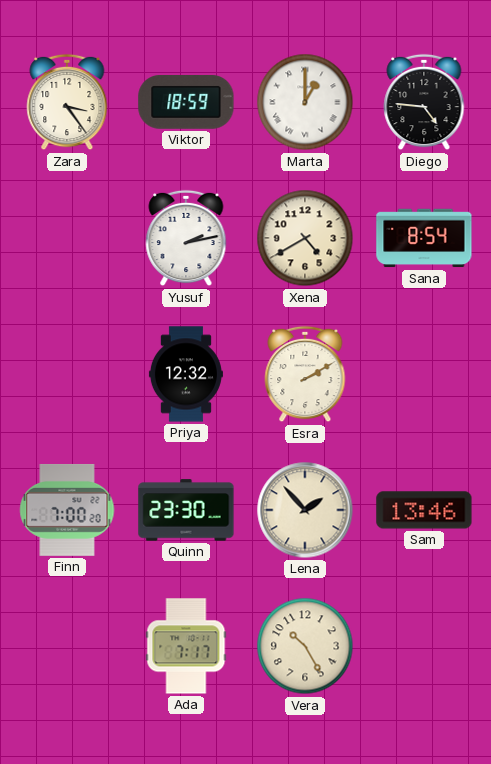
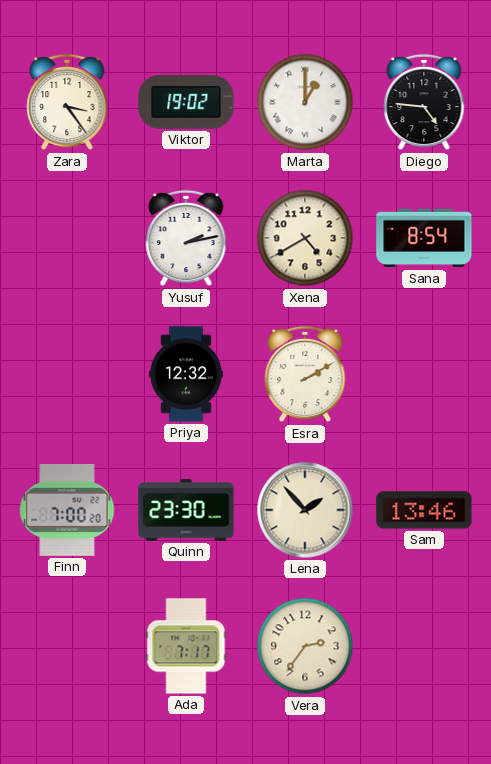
Viktor: 18:59 -> 19:02 (186, 103)
Vera: 10:25 -> 2:36 (305, 646)
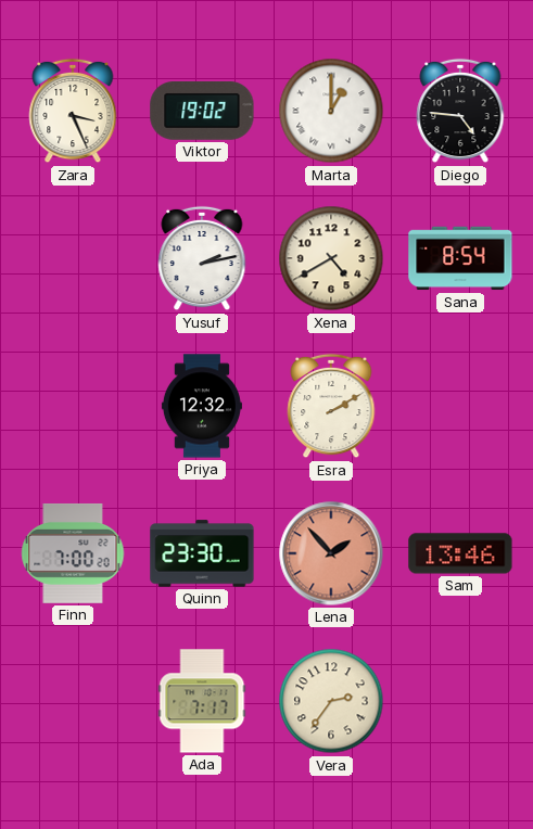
Zara: 3:24 -> 3:26 (73, 111)
Lena dial: cream -> salmon (331, 553)
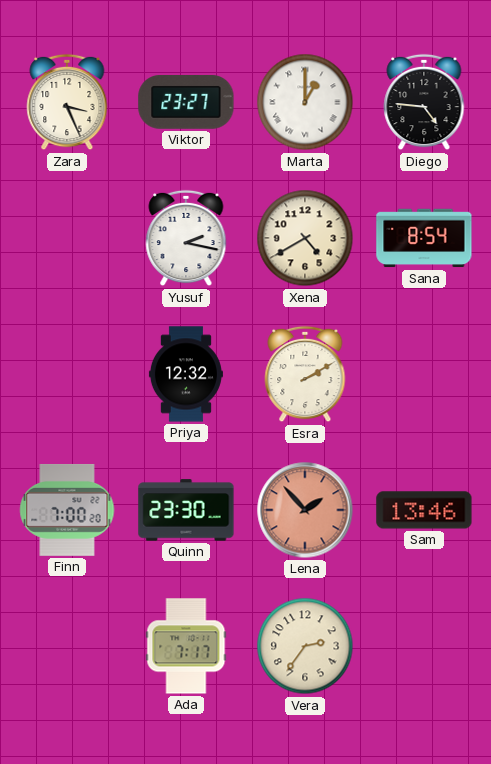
Viktor: 19:02 -> 23:27 (186, 103)
Yusuf: 2:13 -> 2:17 (186, 238)
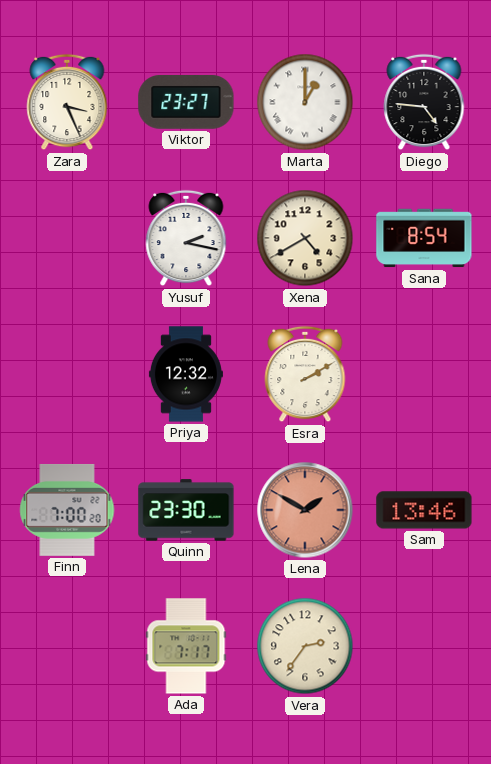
Lena: 1:53 -> 1:50 (305, 510)
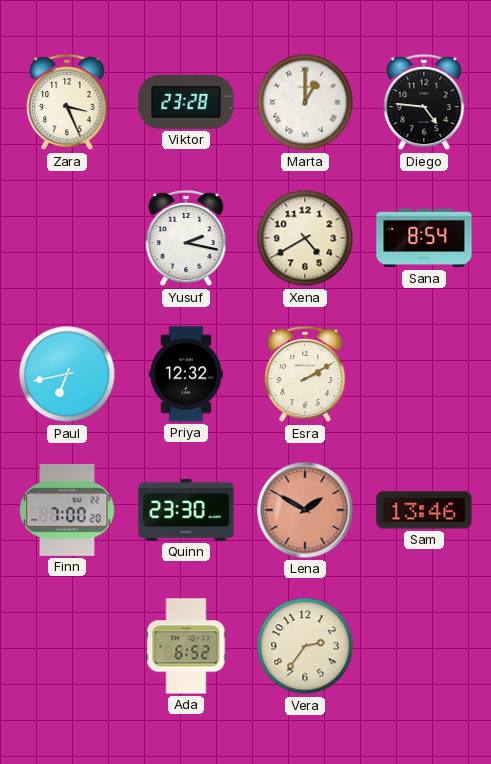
Viktor: 23:27 -> 23:28 (186, 103)
Paul: none -> 6:43 (67, 374)
Ada: 7:17 -> 6:52 (186, 646)
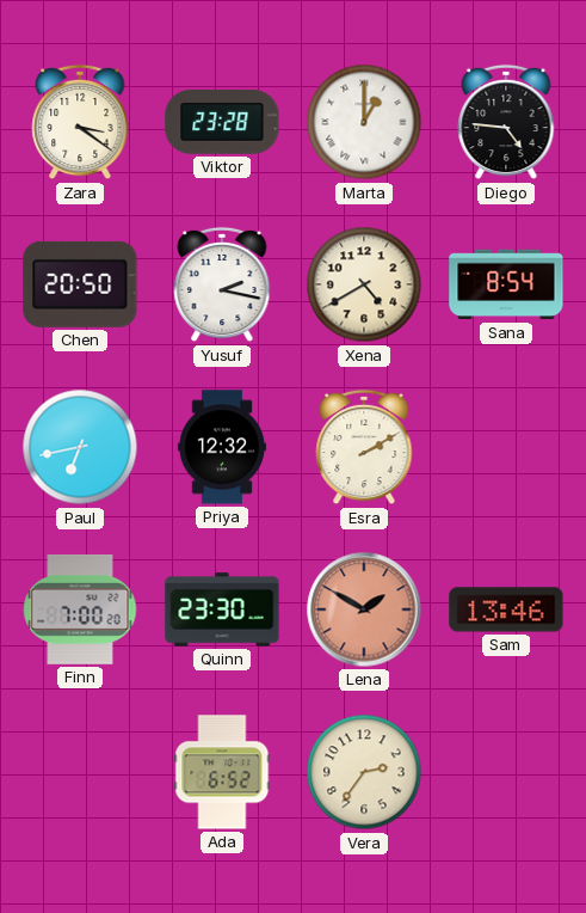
Zara: 3:26 -> 3:21 (80, 122)
Chen: none -> 20:50 (80, 284)
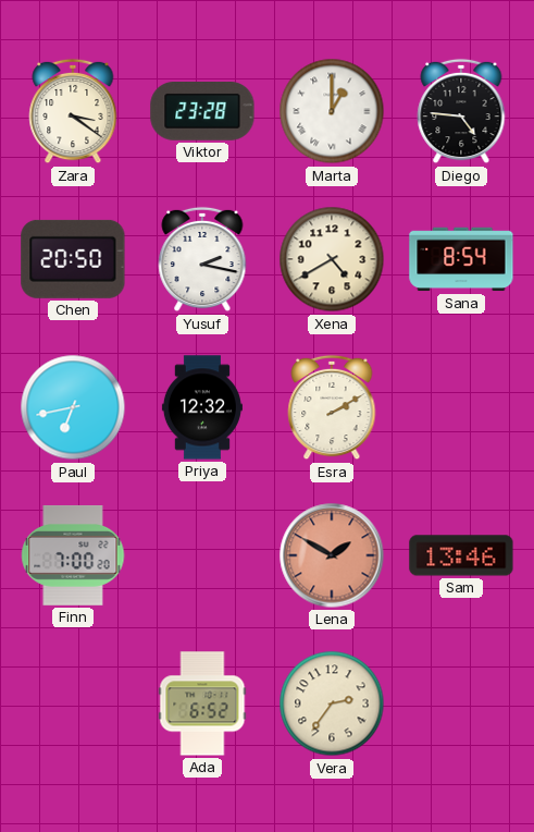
Quinn: 23:30 -> none (222, 609)
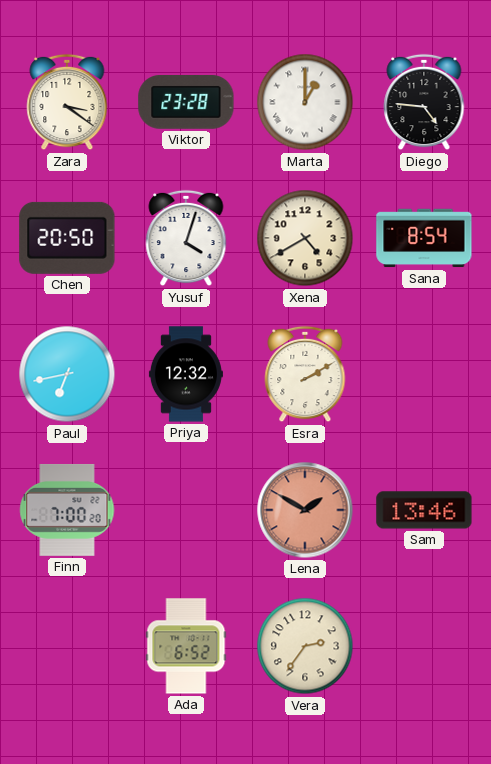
Yusuf: 2:17 -> 4:03 (186, 238)
